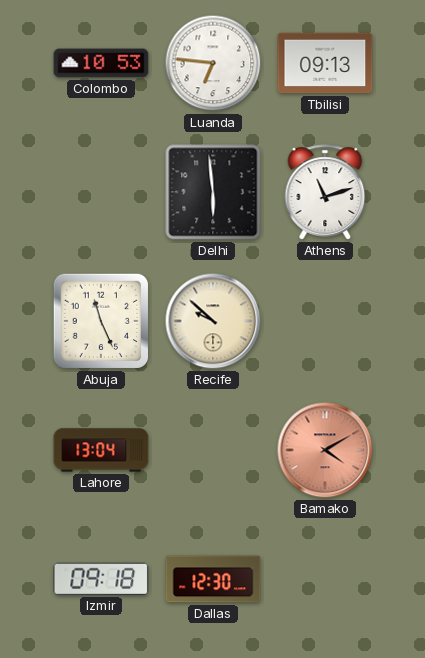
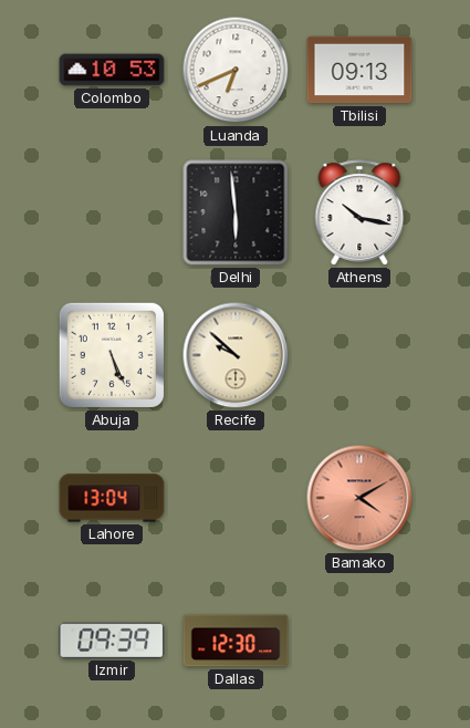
Luanda: 6:46 -> 6:41 (236, 70)
Athens: 11:12 -> 10:17 (359, 212)
Abuja: 11:26 -> 5:26 (112, 355)
Izmir: 09:18 -> 09:39 (112, 641)
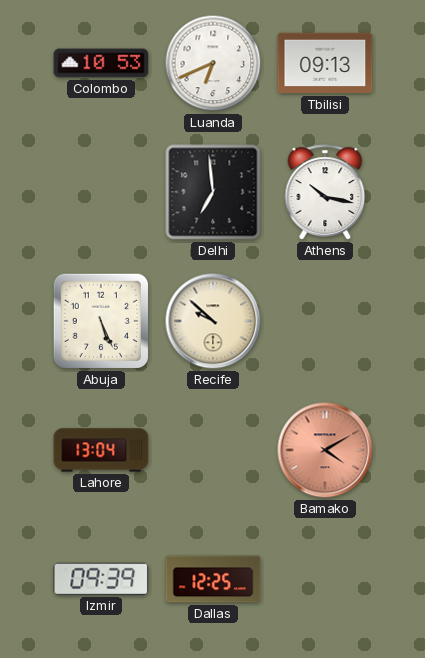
Delhi: 5:59 -> 6:59 (213, 192)
Dallas: 12:30 -> 12:25 (213, 579)
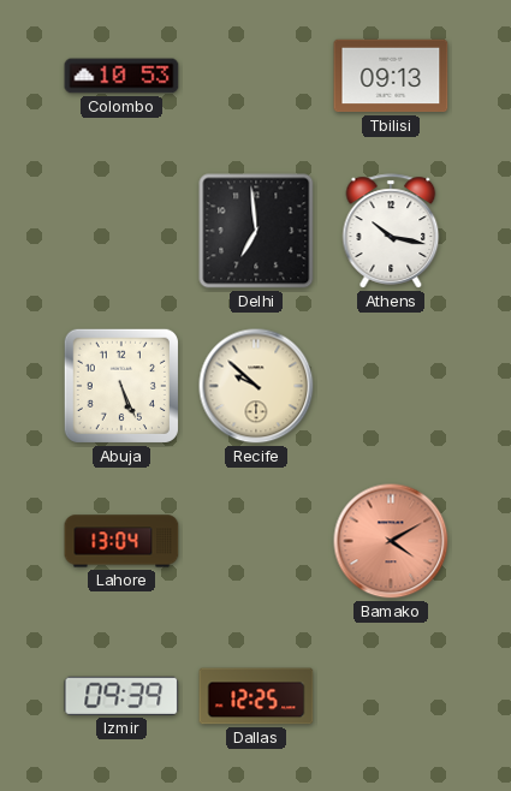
Luanda: 6:41 -> none (213, 63)
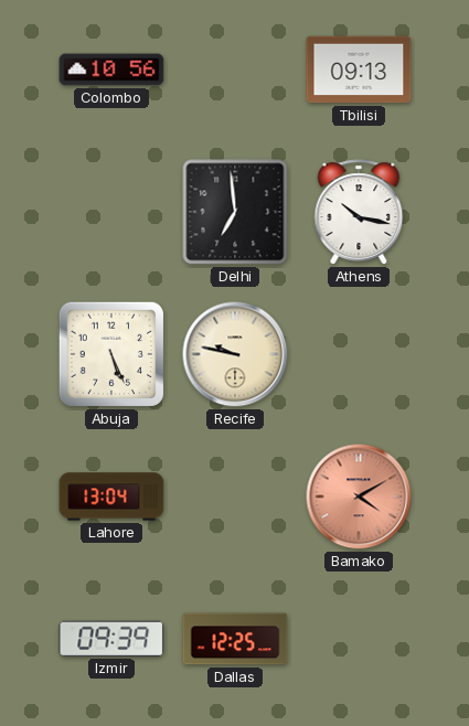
Colombo: 10:53 -> 10:56 (111, 70)
Recife: 9:52 -> 9:47 (235, 354)
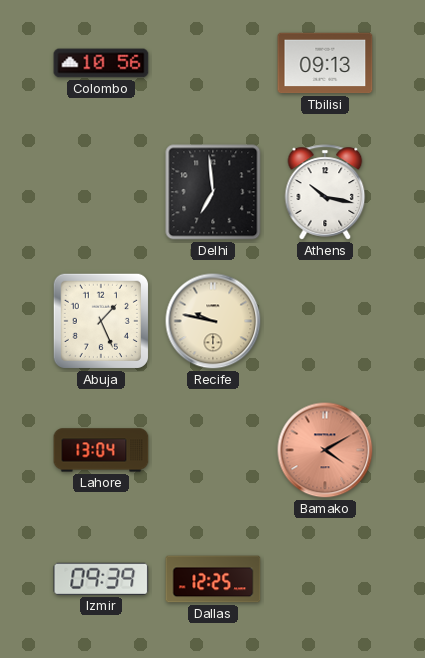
Abuja: 5:26 -> 1:26 (101, 321)
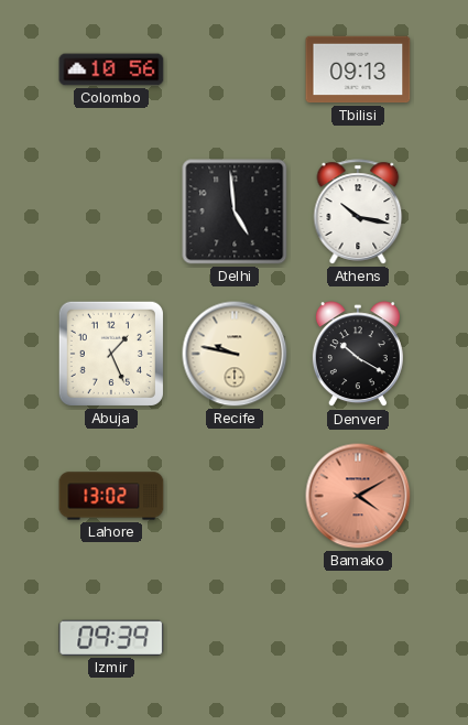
Delhi: 6:59 -> 4:59 (235, 212)
Denver: none -> 10:20 (358, 355)
Lahore: 13:04 -> 13:02 (111, 496)
Dallas: 12:25 -> none (213, 579)
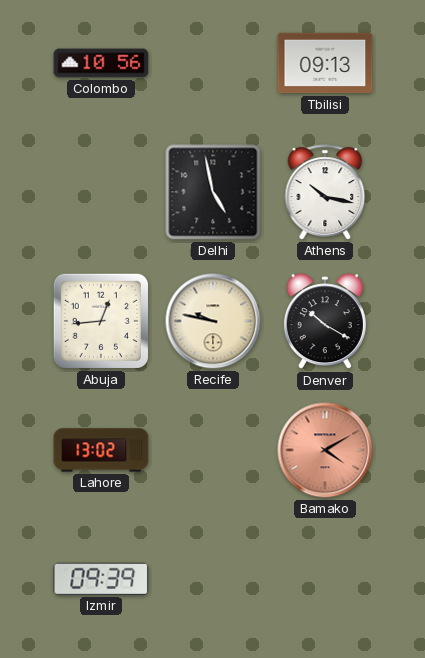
Delhi: 4:59 -> 4:58 (213, 192)
Abuja: 1:26 -> 12:44 (101, 321)
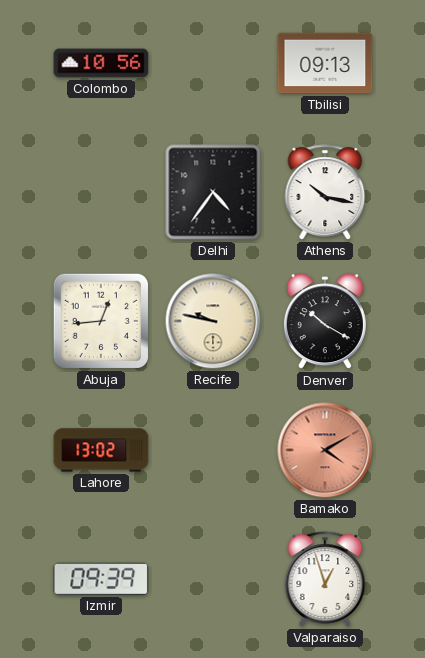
Delhi: 4:58 -> 4:36 (213, 192)
Valparaiso: none -> 12:57 (325, 579)
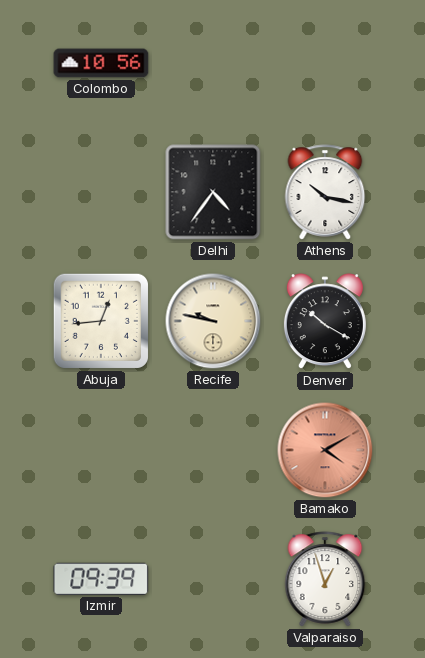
Tbilisi: 09:13 -> none (325, 63)
Lahore: 13:02 -> none (101, 450)
